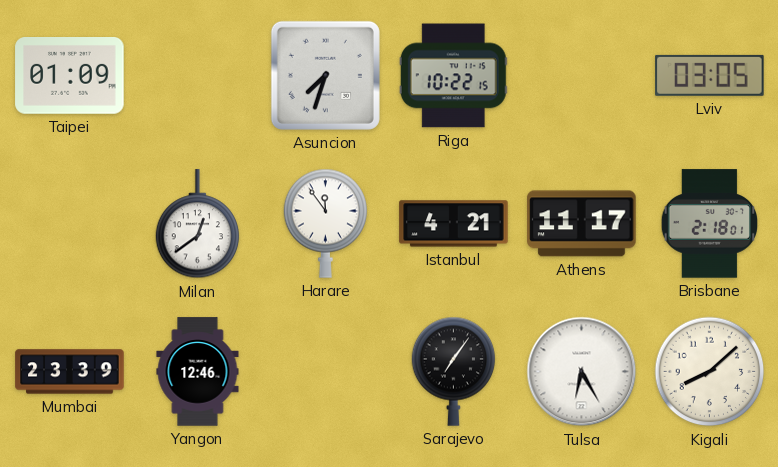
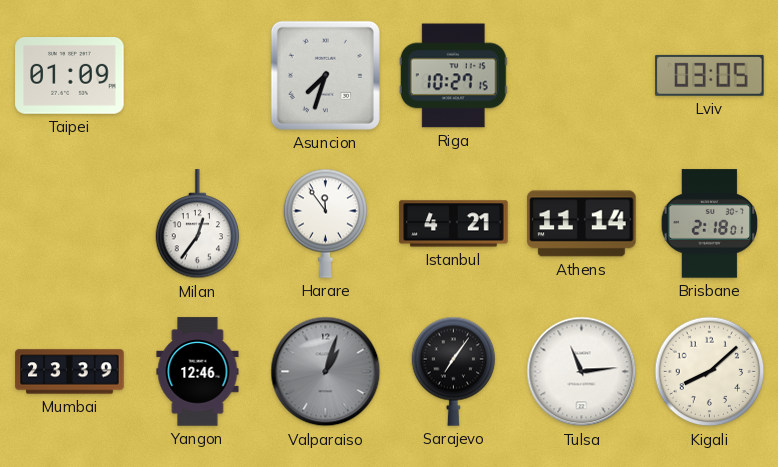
Riga: 10:22 -> 10:27 (453, 76)
Milan: 12:39 -> 12:36 (198, 224)
Athens: 11:17 -> 11:14 (582, 224)
Valparaiso: none -> 1:03 (326, 372)
Tulsa: 6:25 -> 11:14 (582, 372)
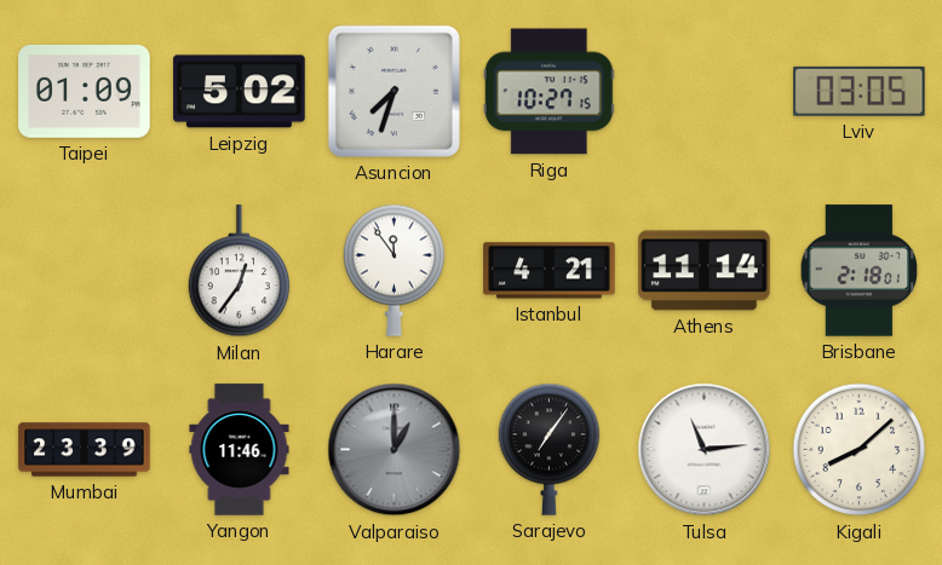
Leipzig: none -> 5:02 (240, 92)
Yangon: 12:46 -> 11:46 (240, 450)
Valparaiso: 1:03 -> 1:00 (395, 450)
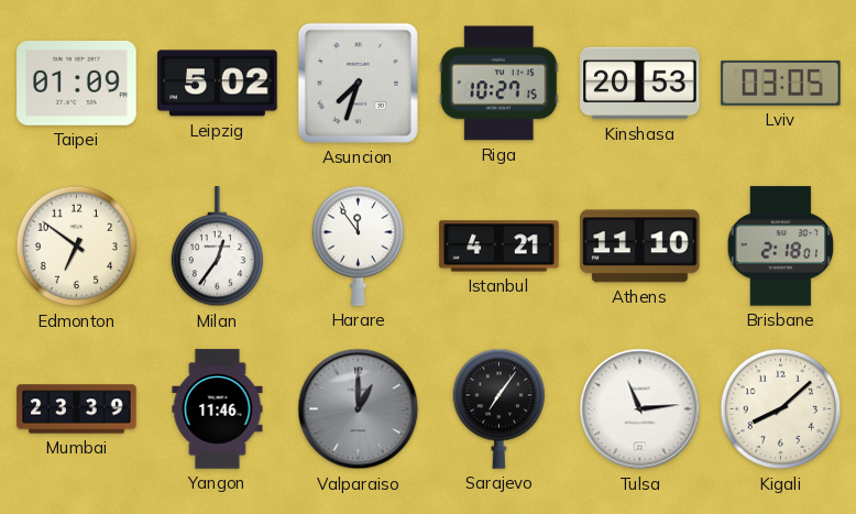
Kinshasa: none -> 20:53 (640, 84)
Edmonton: none -> 6:51 (77, 247)
Athens: 11:14 -> 11:10 (640, 247)
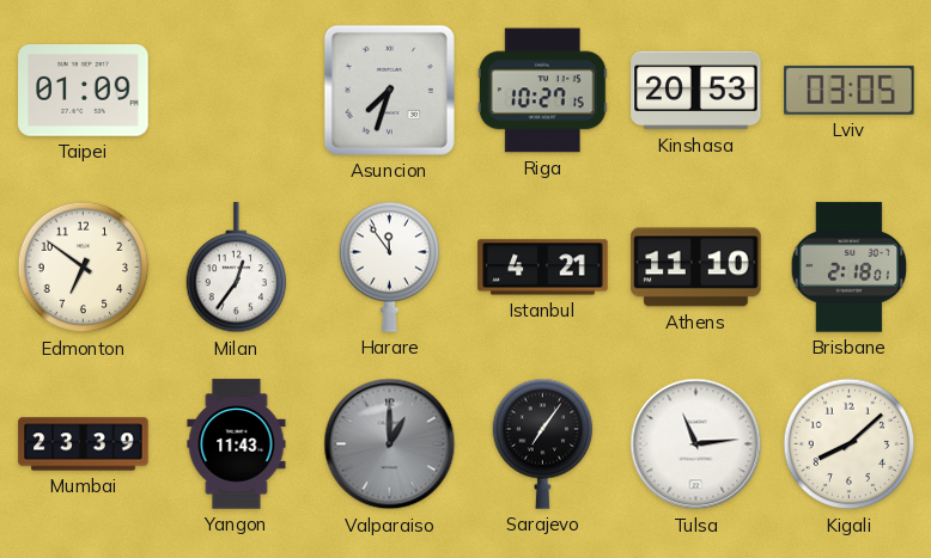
Leipzig: 5:02 -> none (218, 84)
Yangon: 11:46 -> 11:43 (237, 444)
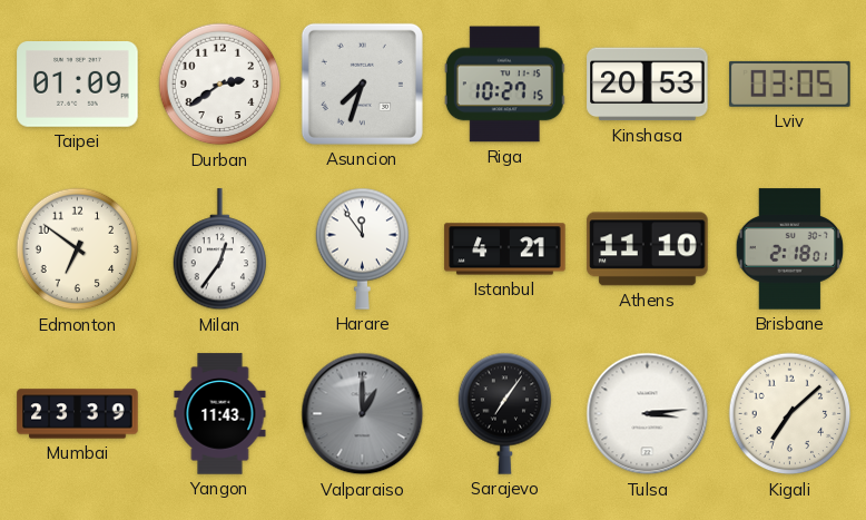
Durban: none -> 2:39 (220, 85)
Tulsa: 11:14 -> 3:14 (648, 414)
Kigali: 8:08 -> 7:08 (790, 414)
